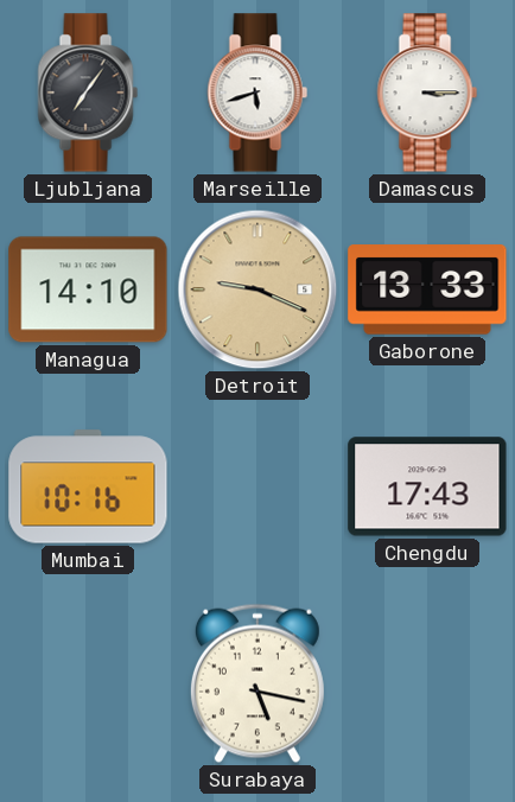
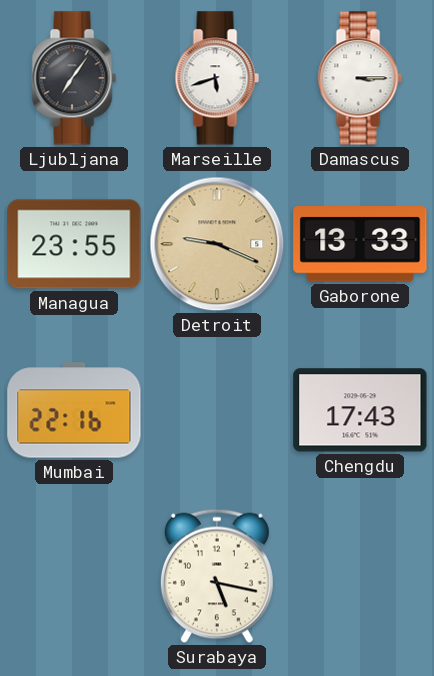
Managua: 14:10 -> 23:55 (74, 244)
Mumbai: 10:16 -> 22:16 (74, 410)
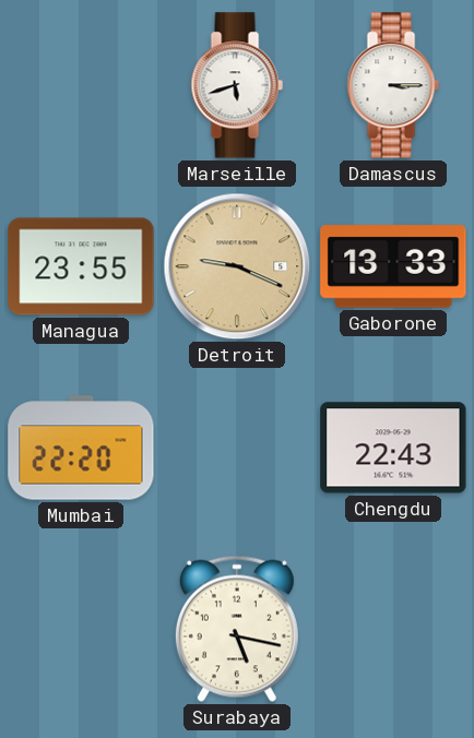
Ljubljana: 7:06 -> none (74, 78)
Mumbai: 22:16 -> 22:20 (81, 448)
Chengdu: 17:43 -> 22:43 (393, 448)
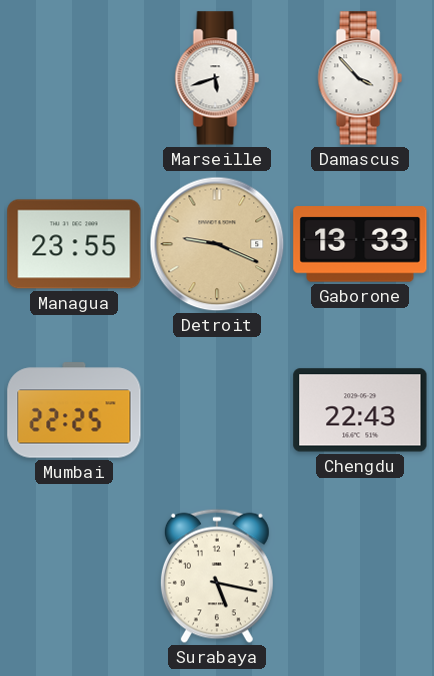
Damascus: 3:15 -> 3:53 (360, 78)
Mumbai: 22:20 -> 22:25 (74, 410)
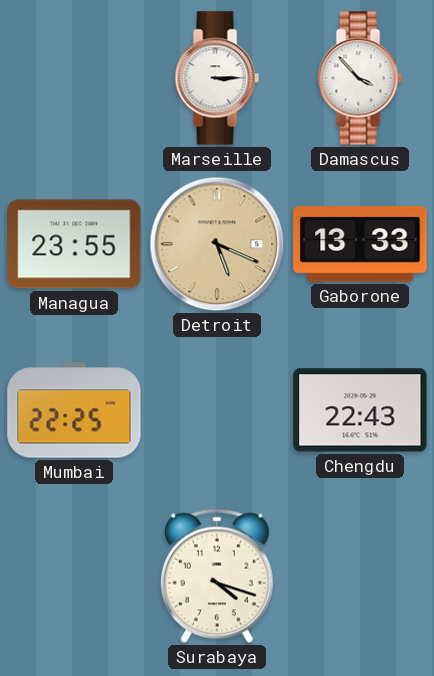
Marseille: 5:42 -> 3:15 (217, 78)
Detroit: 9:19 -> 5:19 (217, 244)
Surabaya: 5:17 -> 4:18 (217, 576)
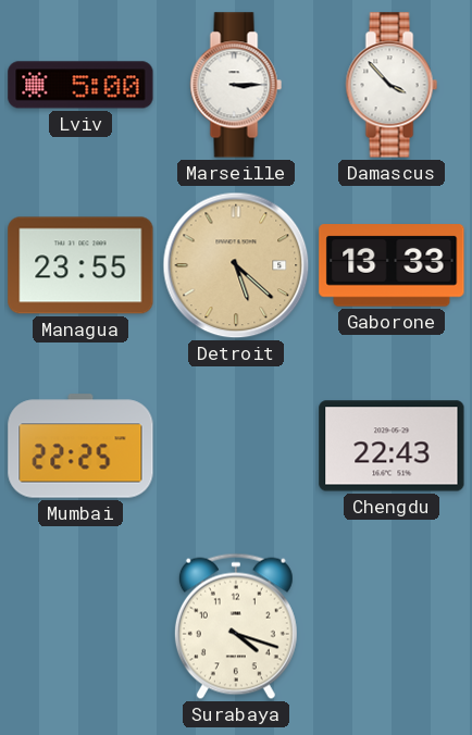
Lviv: none -> 5:00 (80, 85)
Detroit: 5:19 -> 5:22 (236, 265)
